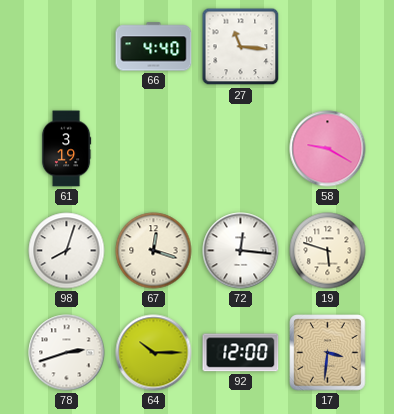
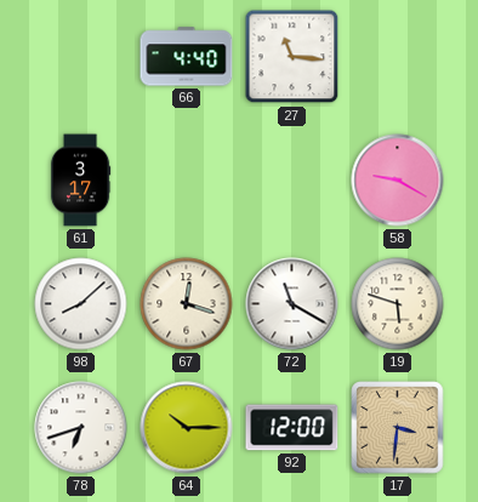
61: 3:19 -> 3:17 (80, 181)
98: 8:03 -> 8:08 (81, 304)
72: 12:16 -> 11:20 (292, 304)
78: 2:42 -> 6:42 (81, 428)
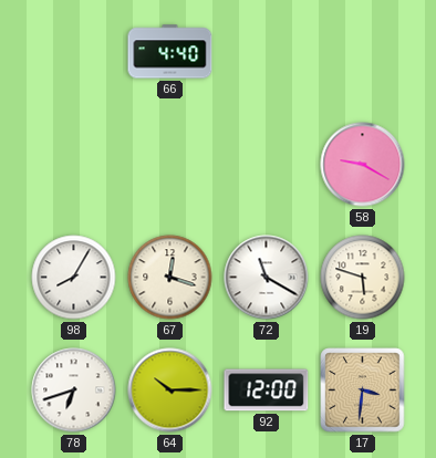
27: 11:16 -> none (292, 57)
61: 3:17 -> none (80, 181)
98: 8:08 -> 8:05 (74, 278)
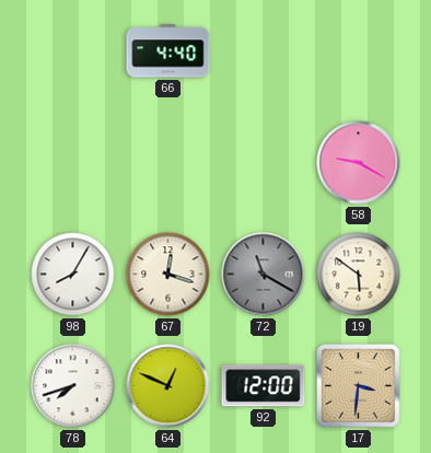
72 dial: white -> grey (264, 275)
19: 5:48 -> 5:51 (359, 275)
78: 6:42 -> 7:42 (73, 386)
64: 10:15 -> 12:49 (168, 386)
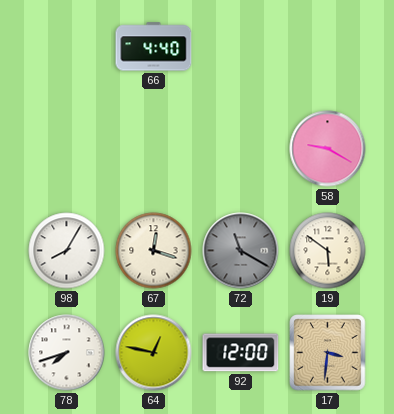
64: 12:49 -> 12:47 (154, 353)
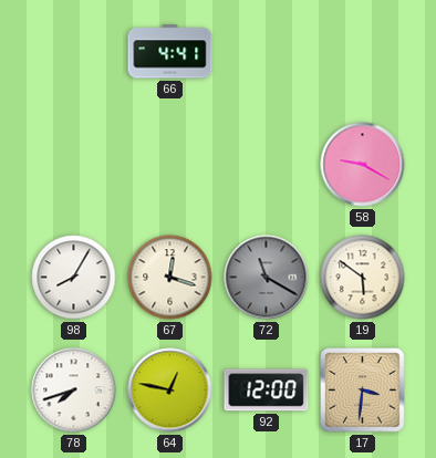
66: 4:40 -> 4:41 (170, 52)
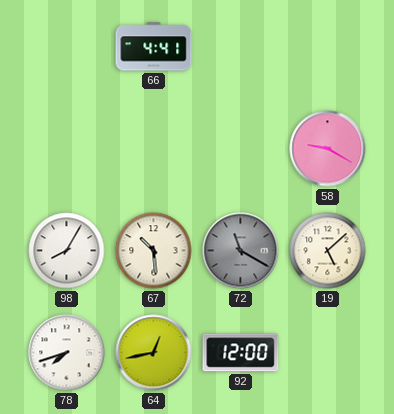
67: 12:18 -> 10:29 (154, 251)
19: 5:51 -> 5:08 (328, 251)
64: 12:47 -> 12:43 (154, 353)
17: 3:31 -> none (363, 391)
